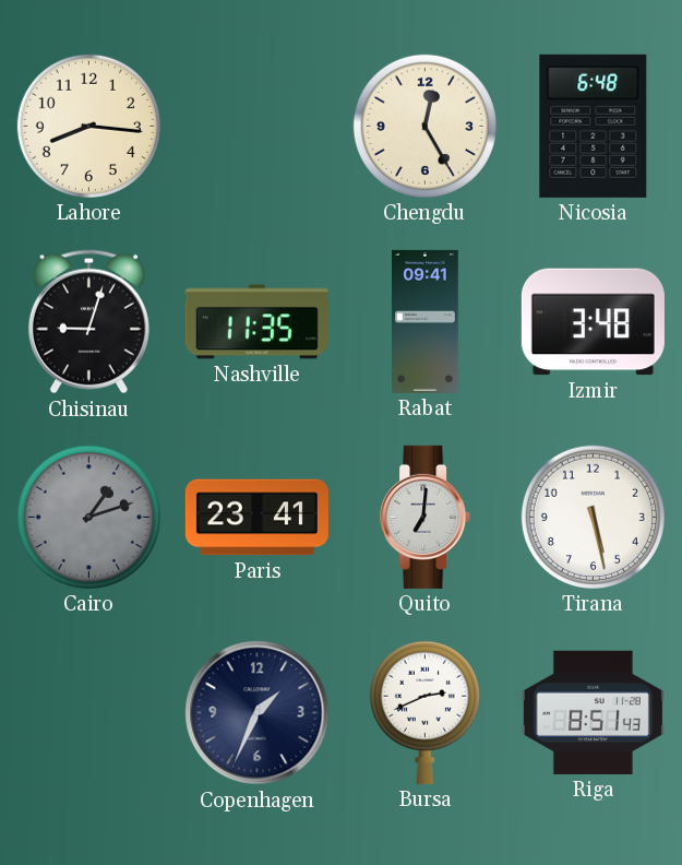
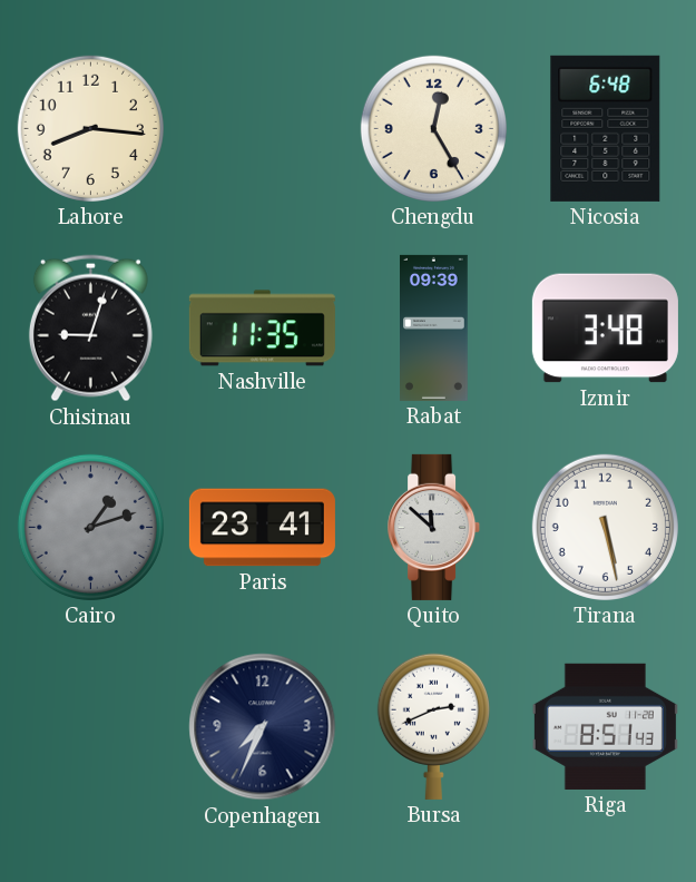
Rabat: 09:41 -> 09:39 (434, 327)
Quito: 7:01 -> 11:52 (434, 527)
Copenhagen: 1:34 -> 7:34 (263, 727)
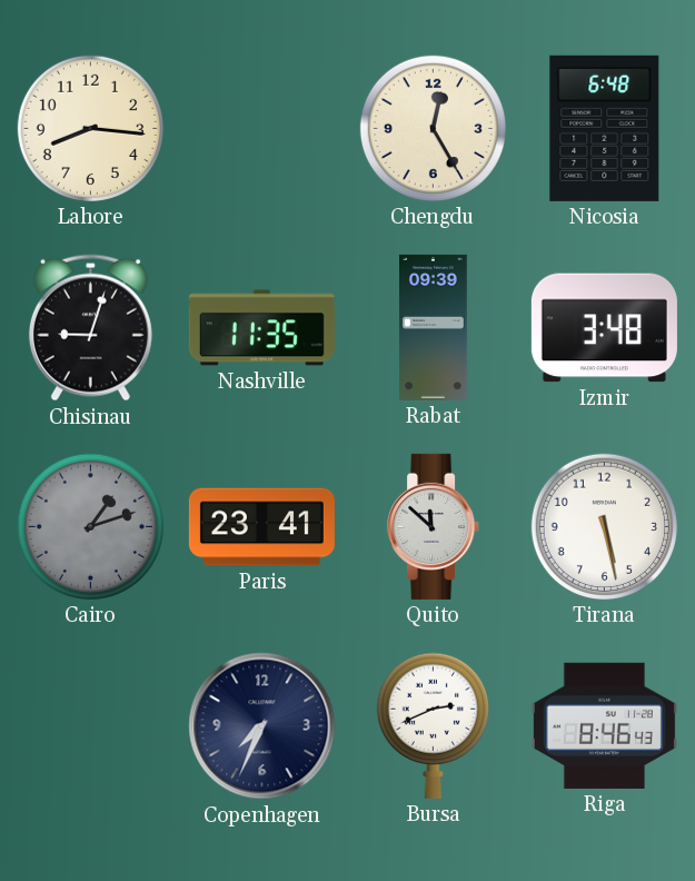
Riga: 8:51 -> 8:46 (604, 725)
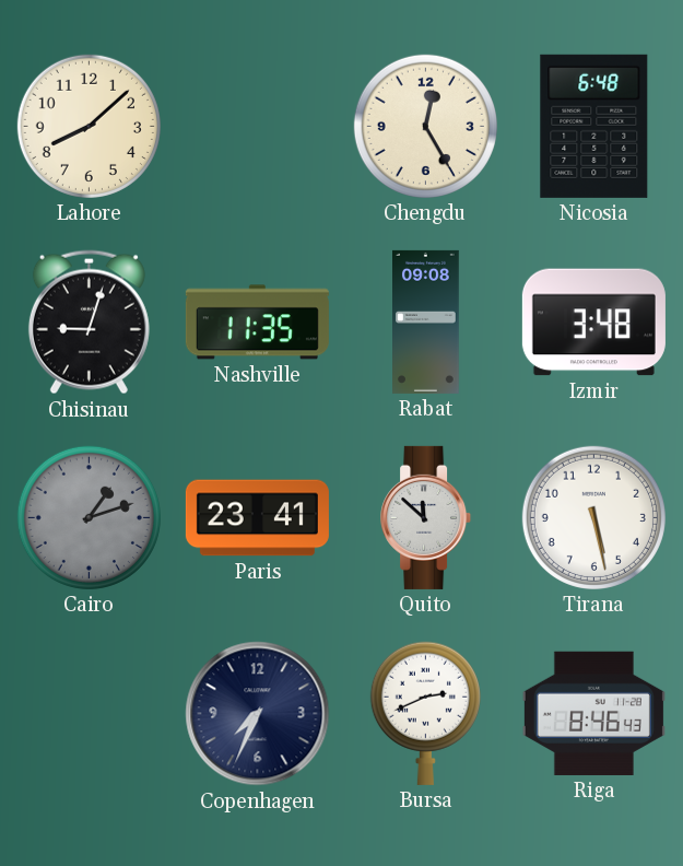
Lahore: 8:16 -> 8:08 (89, 126)
Rabat: 09:39 -> 09:08 (426, 321)
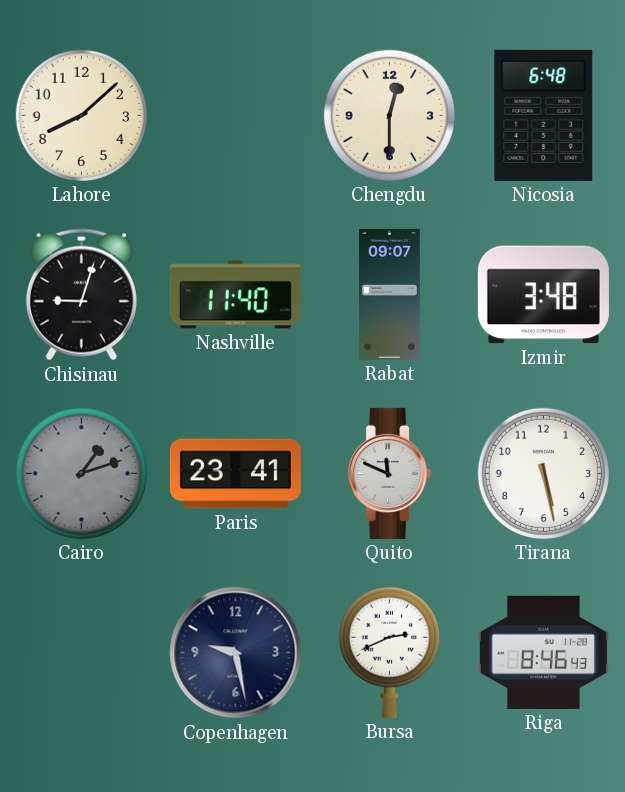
Chengdu: 12:25 -> 12:30 (389, 115)
Nashville: 11:35 -> 11:40 (235, 295)
Rabat: 09:08 -> 09:07 (390, 294)
Quito: 11:52 -> 11:49 (390, 473)
Copenhagen: 7:34 -> 9:28 (236, 653)
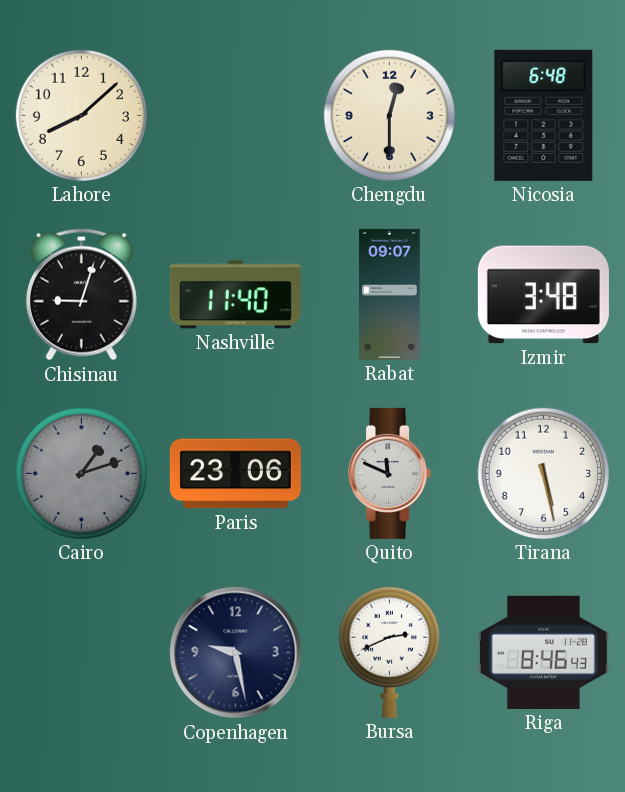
Paris: 23:41 -> 23:06 (235, 474)
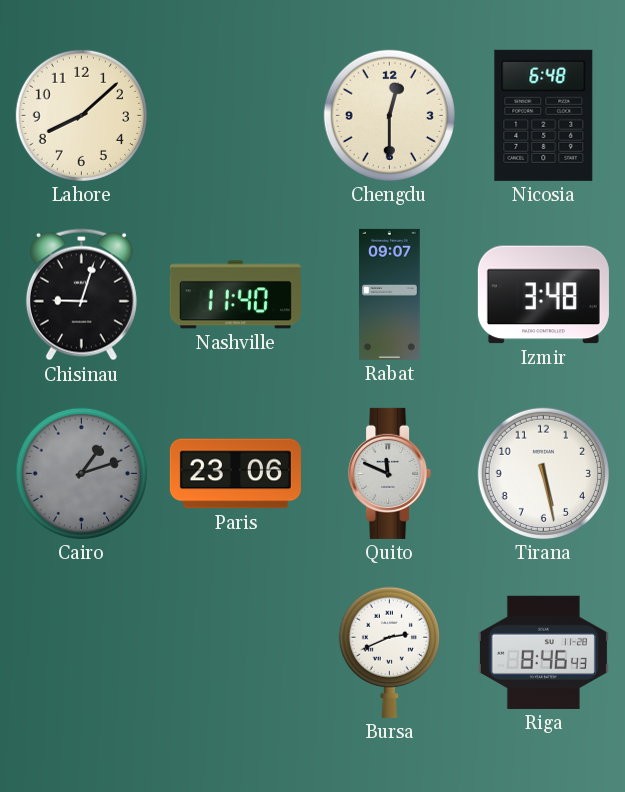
Copenhagen: 9:28 -> none (236, 653)
